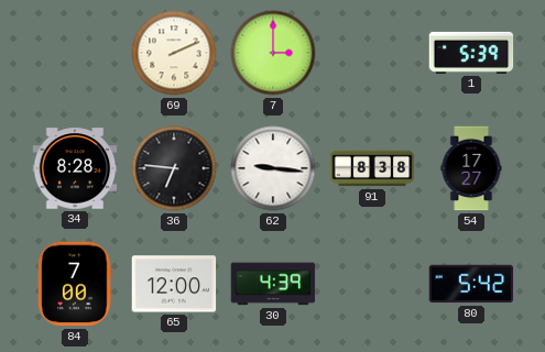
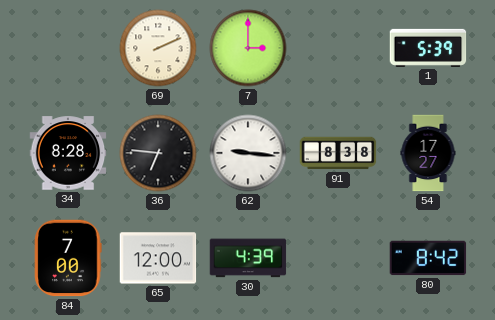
80: 5:42 -> 8:42 (428, 258)
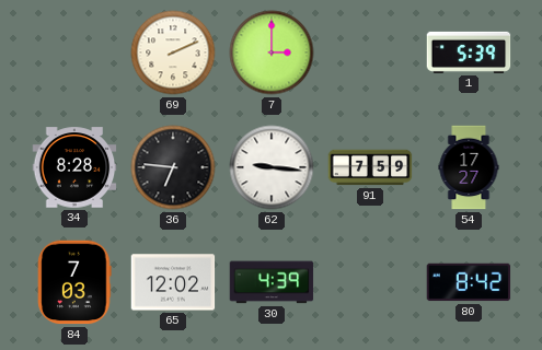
91: 8:38 -> 7:59 (370, 167)
84: 7:00 -> 7:03 (74, 282)
65: 12:00 -> 12:02 (173, 282)
